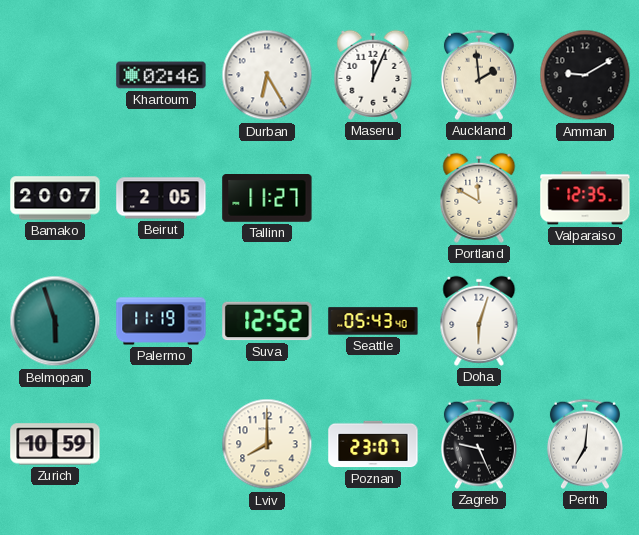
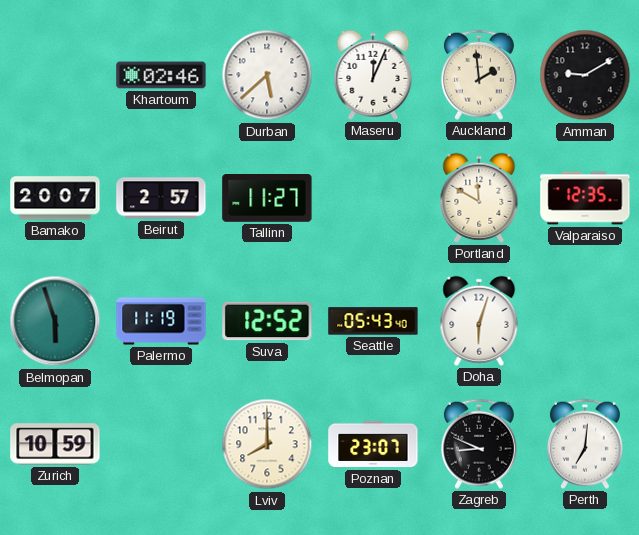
Durban: 6:25 -> 5:38 (267, 75)
Beirut: 2:05 -> 2:57 (161, 198)
Zagreb: 9:26 -> 8:49 (479, 444)
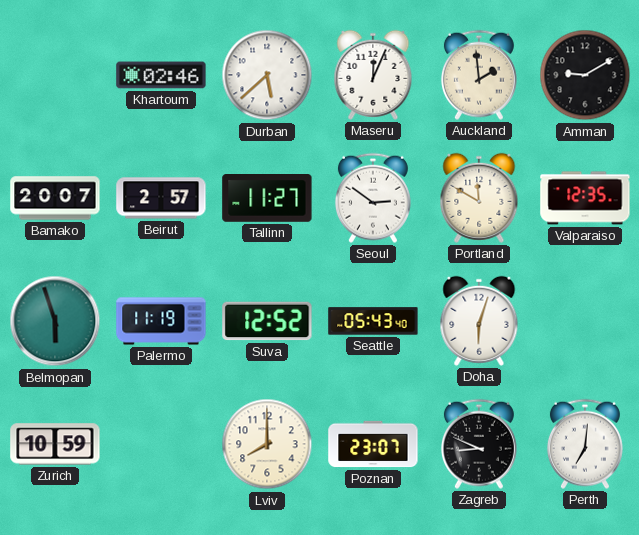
Seoul: none -> 2:51 (373, 198)
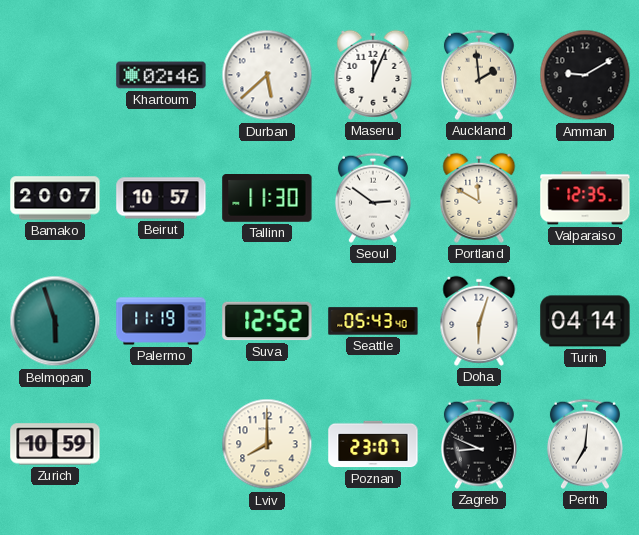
Beirut: 2:57 -> 10:57 (161, 198)
Tallinn: 11:27 -> 11:30 (267, 199)
Turin: none -> 04:14 (585, 321)
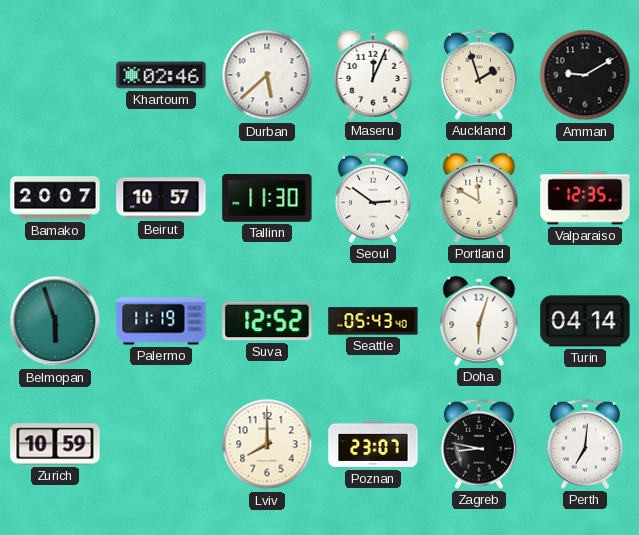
Auckland: 1:59 -> 1:57 (479, 75)
Zagreb: 8:49 -> 8:47 (479, 444)
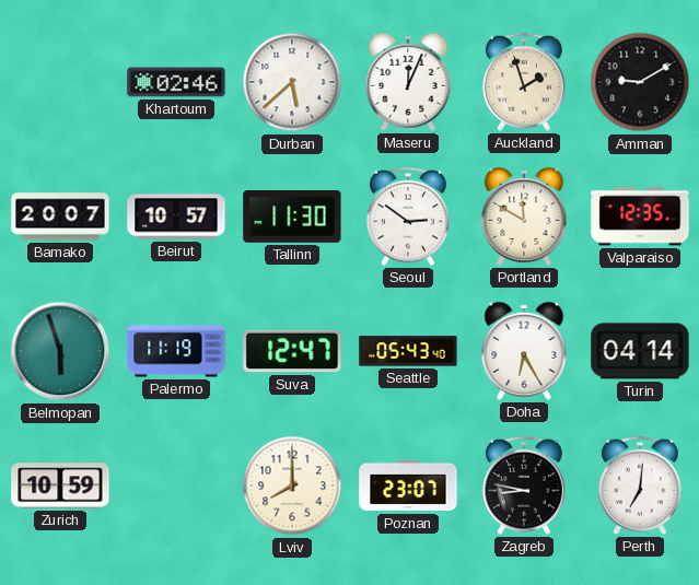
Suva: 12:52 -> 12:47 (292, 351)
Doha: 6:03 -> 6:25 (524, 351)
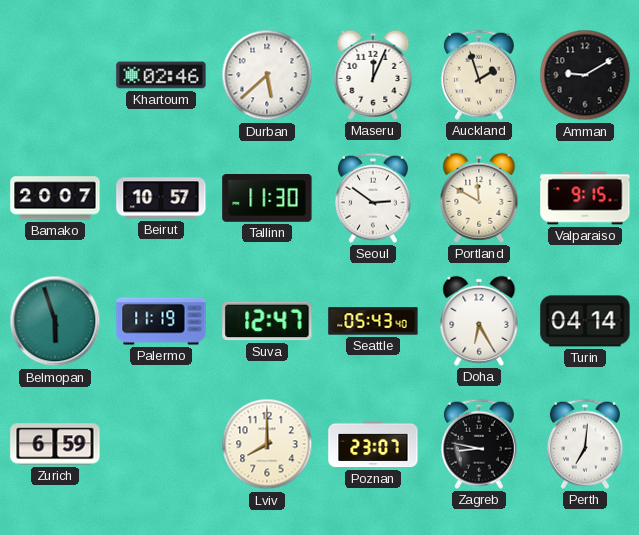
Valparaiso: 12:35 -> 9:15 (585, 198)
Zurich: 10:59 -> 6:59 (55, 444)
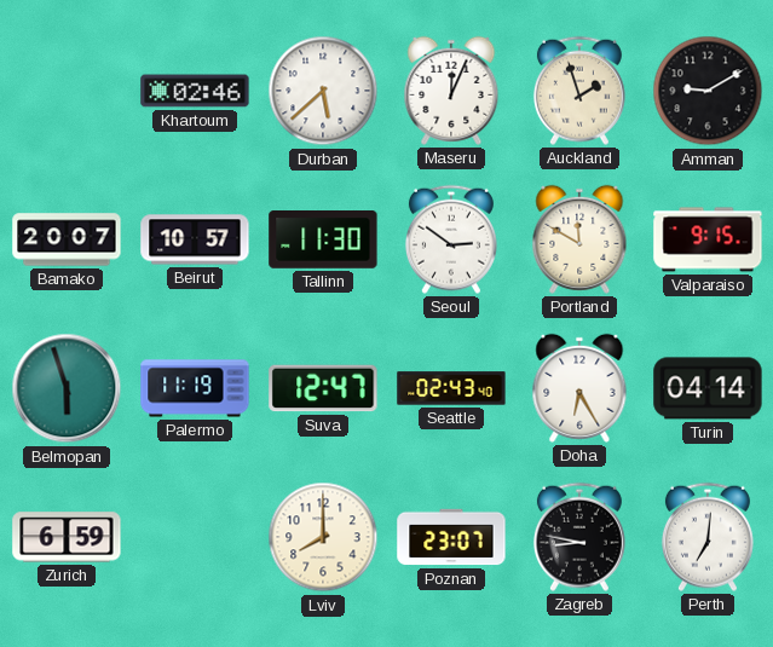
Seattle: 05:43 -> 02:43 (451, 388)
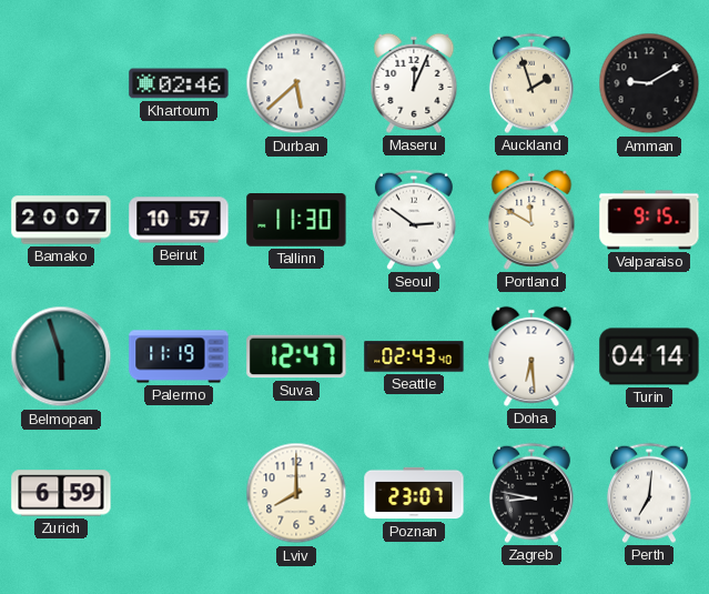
Doha: 6:25 -> 6:29 (531, 356)
